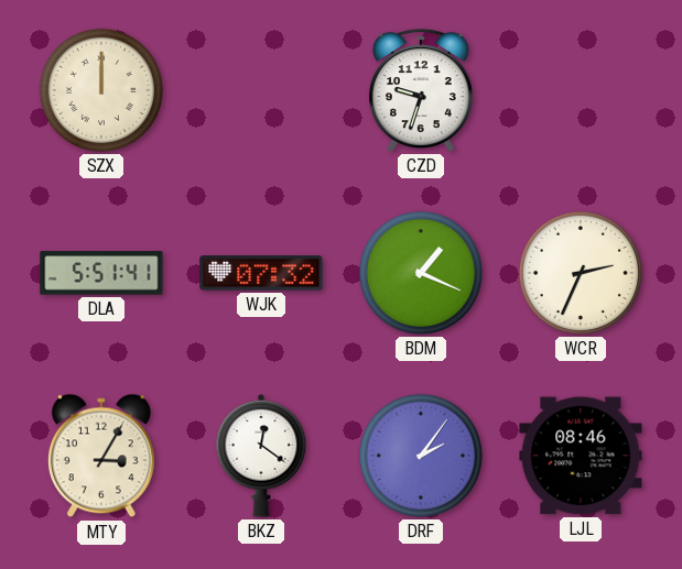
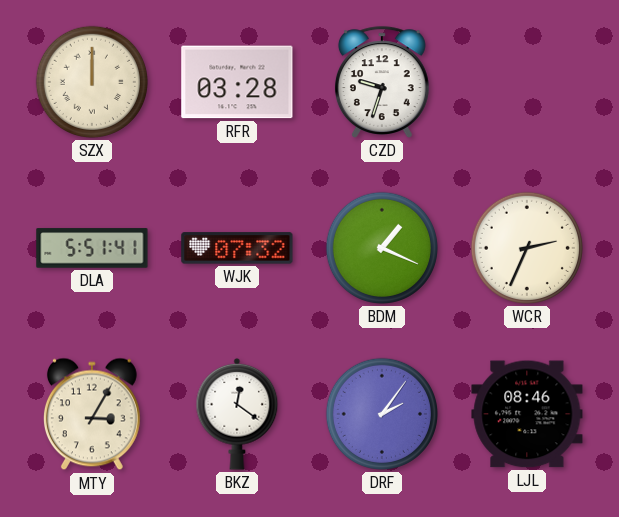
RFR: none -> 03:28 (237, 82)
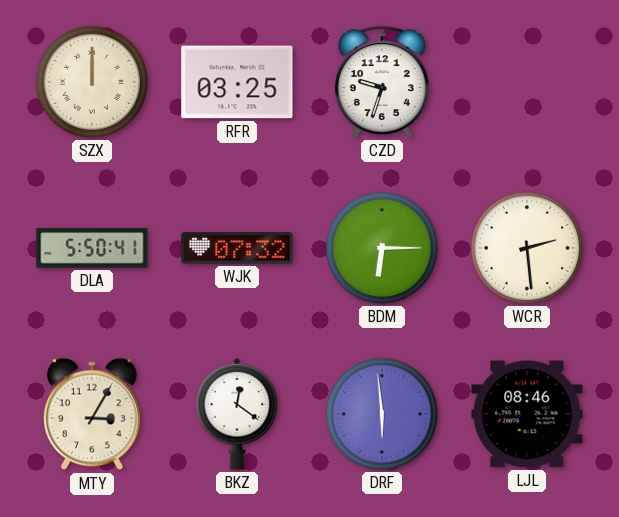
RFR: 03:28 -> 03:25 (237, 82)
DLA: 5:51 -> 5:50 (92, 248)
BDM: 1:19 -> 6:15 (382, 248)
WCR: 2:34 -> 2:29 (527, 248)
DRF: 2:06 -> 5:59 (382, 414)
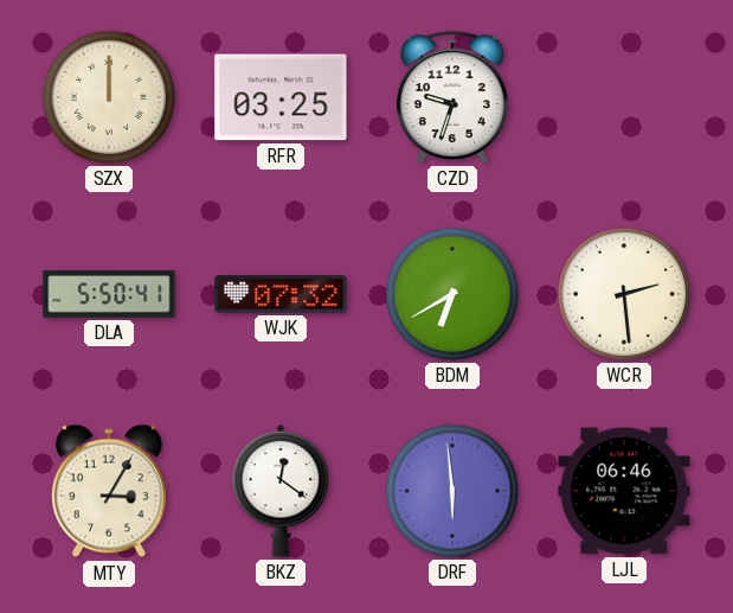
BDM: 6:15 -> 6:40 (452, 294)
LJL: 08:46 -> 06:46 (624, 491)
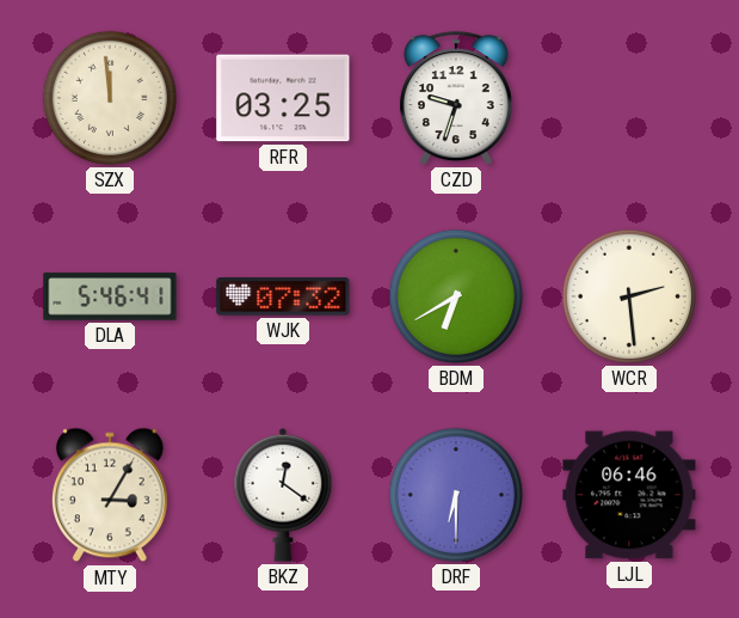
SZX: 12:00 -> 11:59 (110, 98)
DLA: 5:50 -> 5:46 (110, 296)
DRF: 5:59 -> 6:30 (456, 495)
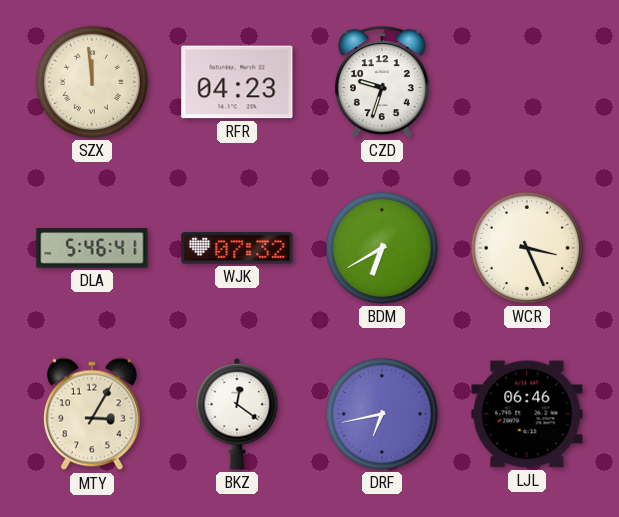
RFR: 03:25 -> 04:23 (237, 82)
WCR: 2:29 -> 3:26 (527, 248)
DRF: 6:30 -> 6:43 (382, 414)
